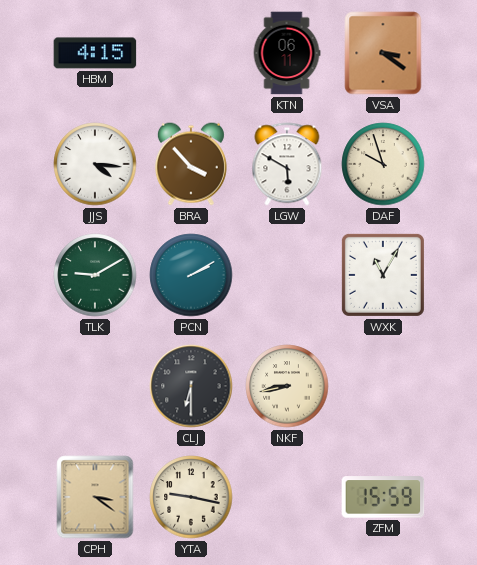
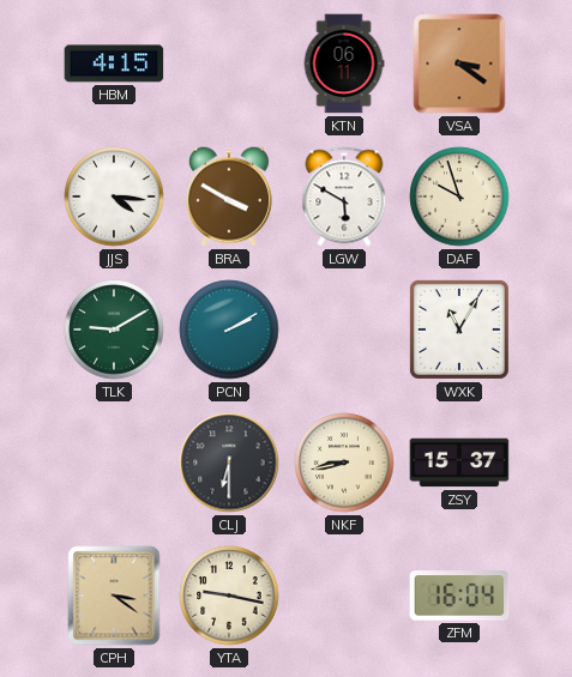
BRA: 3:53 -> 3:50 (229, 197)
ZSY: none -> 15:37 (459, 463)
ZFM: 15:59 -> 16:04 (459, 596)
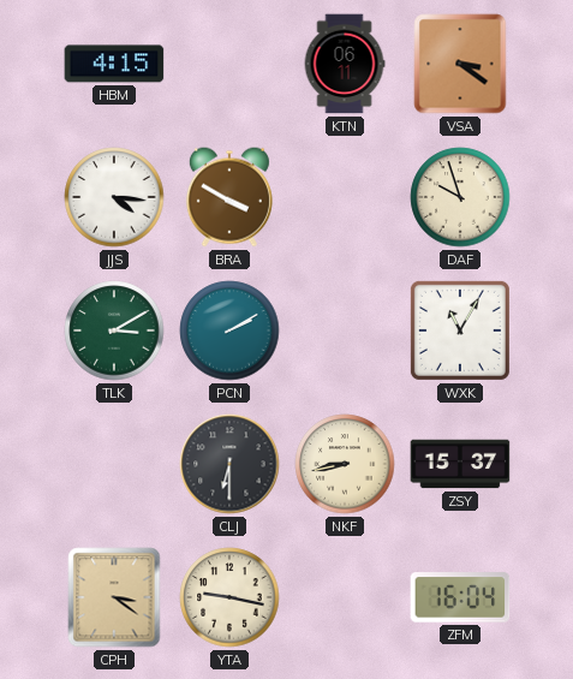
LGW: 5:50 -> none (344, 197)
TLK: 9:10 -> 3:10 (114, 330)
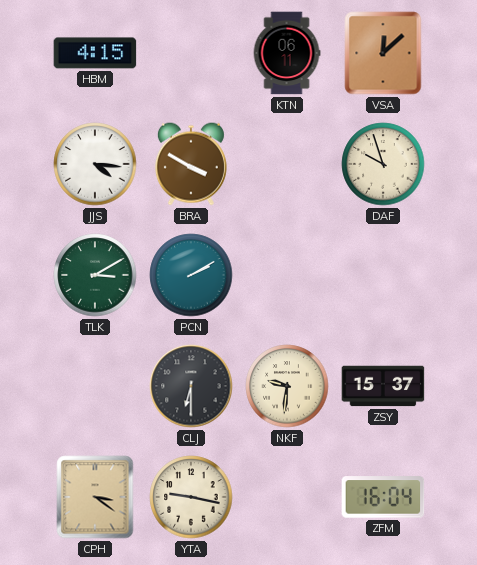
VSA: 3:21 -> 12:08 (383, 53)
WXK: 11:05 -> none (460, 330)
NKF: 8:43 -> 9:31 (287, 386)
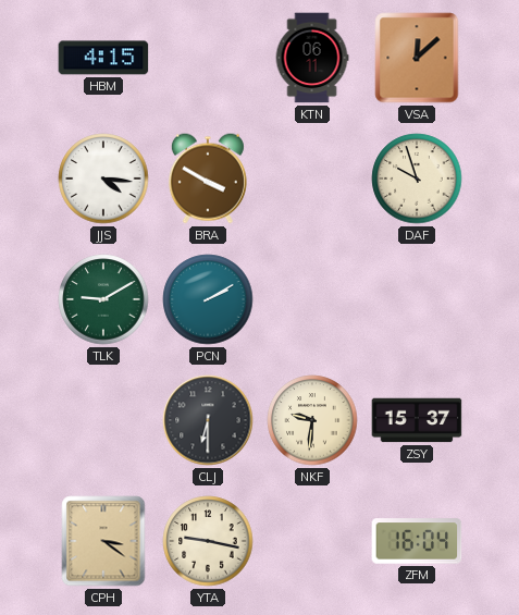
TLK: 3:10 -> 9:10 (103, 299)
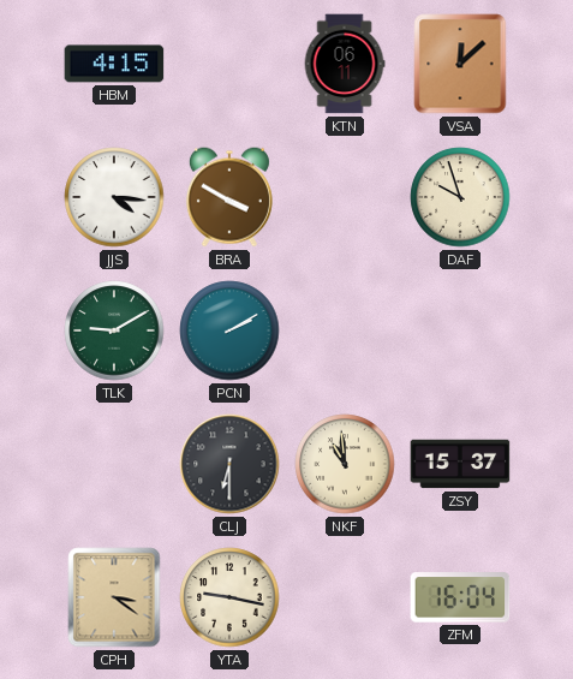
NKF: 9:31 -> 10:59 (345, 464)
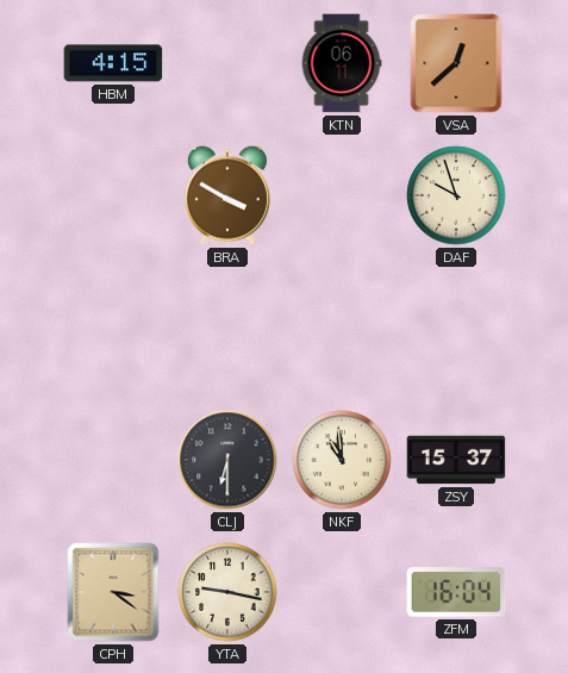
VSA: 12:08 -> 12:38 (456, 63)
JJS: 4:16 -> none (114, 197)
TLK: 9:10 -> none (114, 330)
PCN: 2:10 -> none (229, 330)
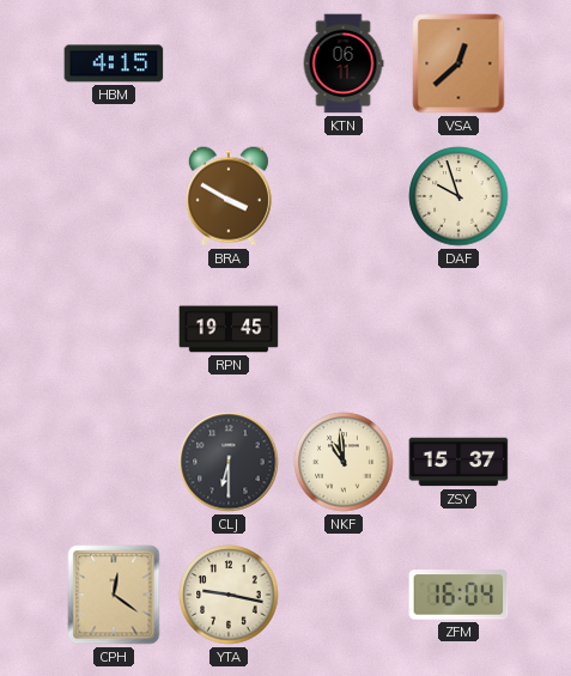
RPN: none -> 19:45 (229, 329)
CPH: 3:21 -> 12:21 (114, 595)
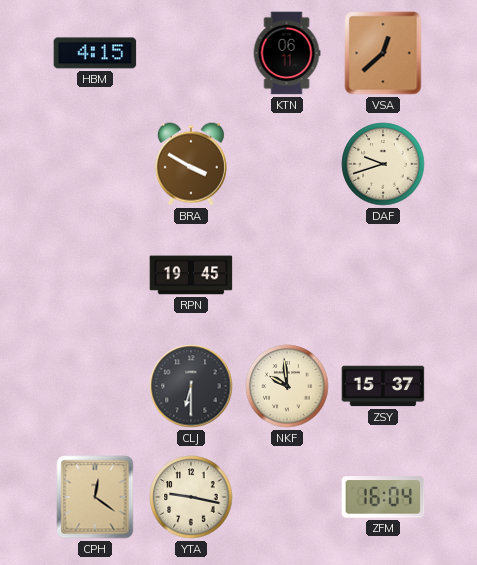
DAF: 9:57 -> 9:42 (383, 164)
NKF: 10:59 -> 9:59 (287, 386)
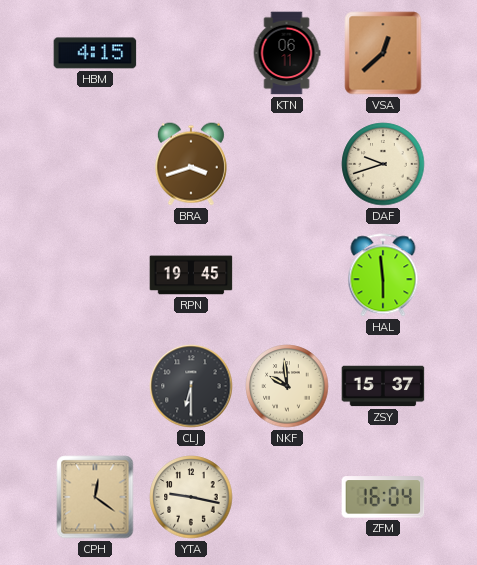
BRA: 3:50 -> 3:42 (191, 164)
HAL: none -> 5:59 (383, 275)
